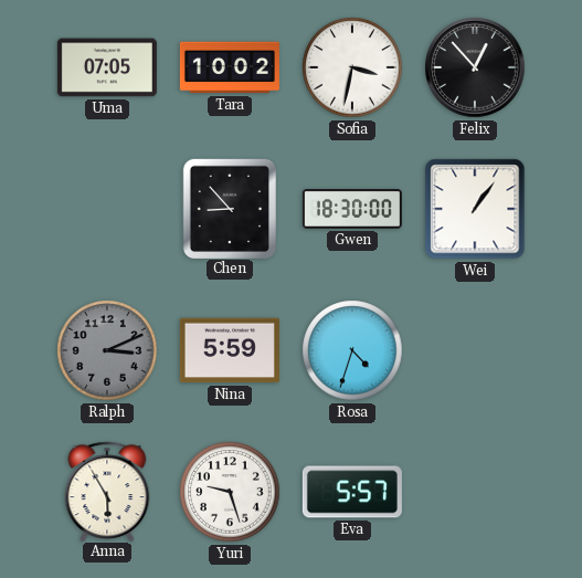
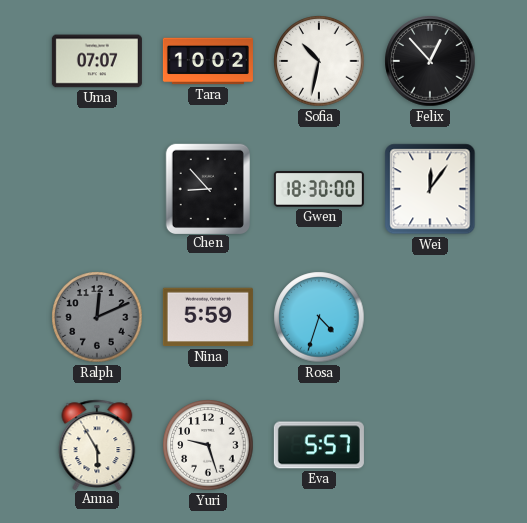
Uma: 07:05 -> 07:07 (97, 61)
Sofia: 3:32 -> 10:32 (319, 61)
Wei: 1:06 -> 12:06 (430, 189)
Ralph: 3:11 -> 12:11 (97, 317)
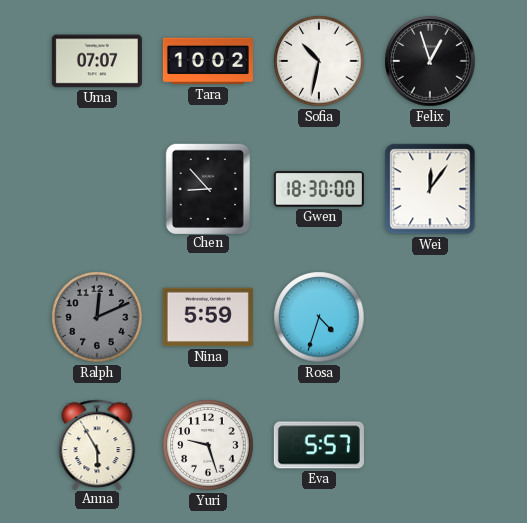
Felix: 12:53 -> 12:57 (430, 61)
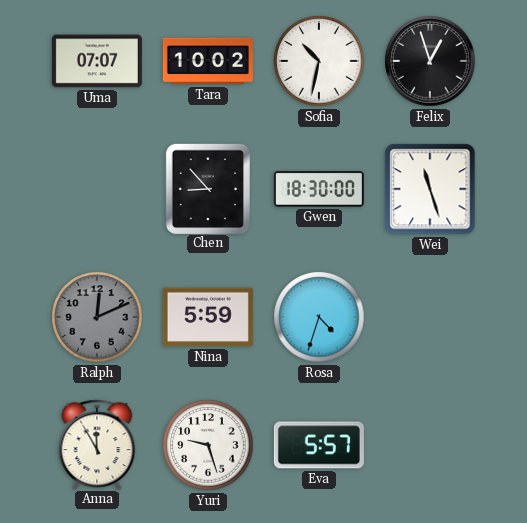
Wei: 12:06 -> 11:27 (430, 189)
Anna: 5:55 -> 11:55 (97, 444)
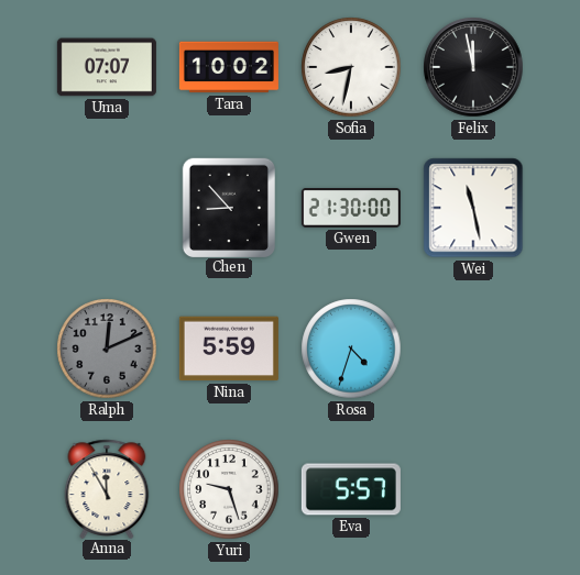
Sofia: 10:32 -> 8:32 (351, 67)
Felix: 12:57 -> 11:58 (473, 67)
Gwen: 18:30 -> 21:30 (351, 208)
Wei: 11:27 -> 11:28 (473, 208)
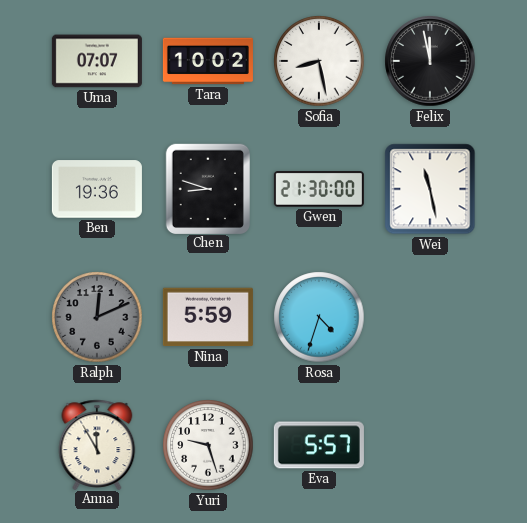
Sofia: 8:32 -> 8:28 (319, 61)
Ben: none -> 19:36 (97, 189)
Chen: 8:53 -> 8:48 (207, 188)
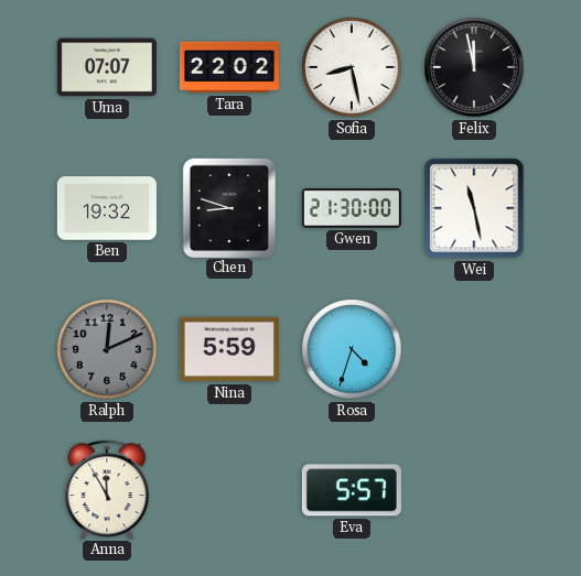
Tara: 10:02 -> 22:02 (229, 67)
Ben: 19:36 -> 19:32 (107, 208)
Yuri: 9:27 -> none (208, 445)
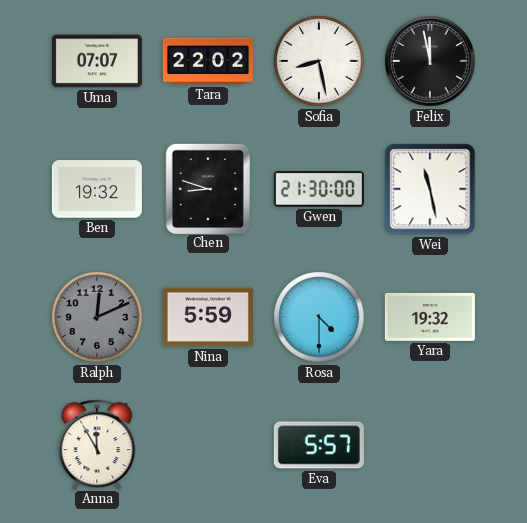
Rosa: 4:33 -> 4:30 (319, 317)
Yara: none -> 19:32 (430, 317)
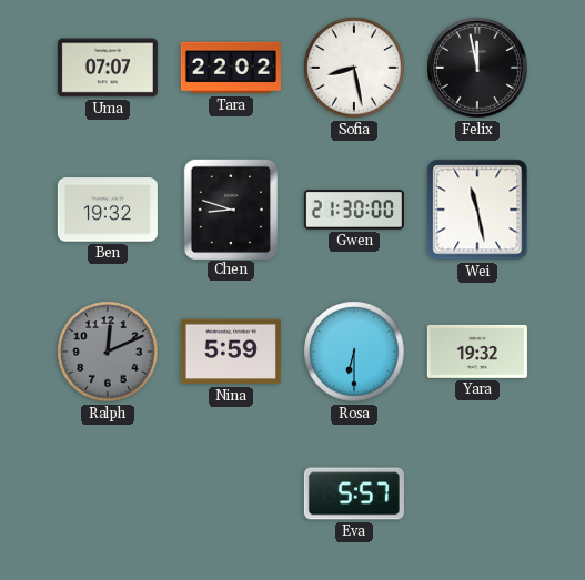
Rosa: 4:30 -> 6:30 (354, 352)
Anna: 11:55 -> none (97, 444)
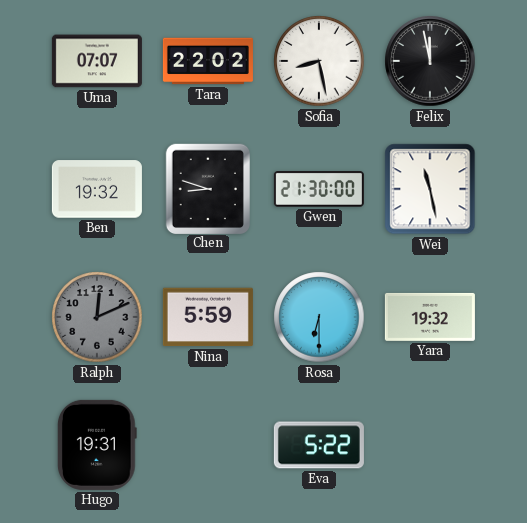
Hugo: none -> 19:31 (98, 445)
Eva: 5:57 -> 5:22 (319, 445)
